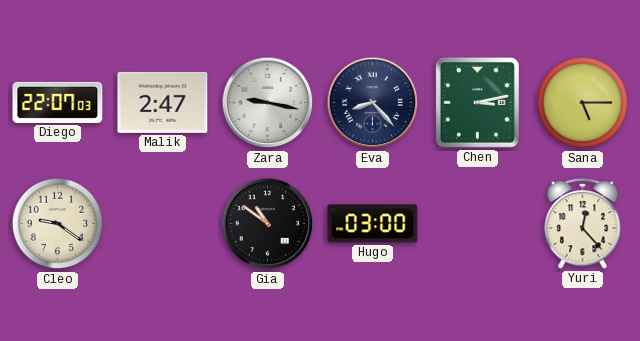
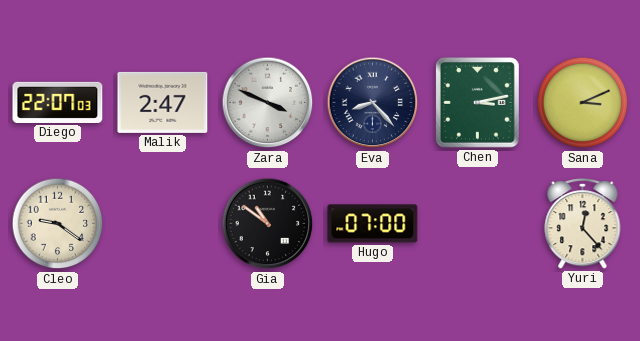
Zara: 9:17 -> 3:49 (268, 103)
Sana: 5:15 -> 3:11 (583, 103)
Hugo: 03:00 -> 07:00 (373, 224)
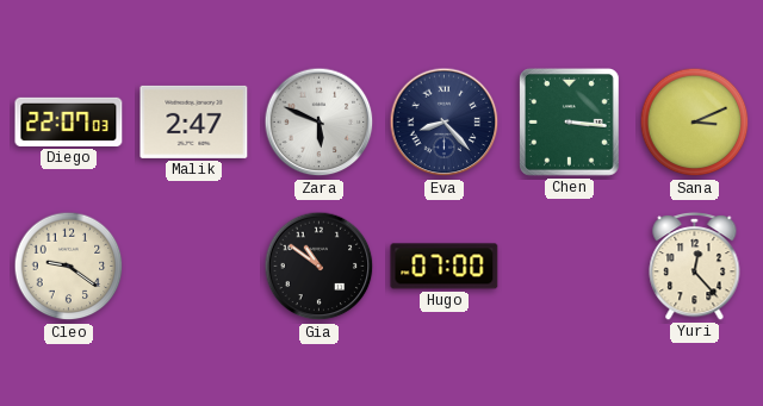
Zara: 3:49 -> 5:49 (320, 123)
Chen: 3:13 -> 3:16 (570, 123)
